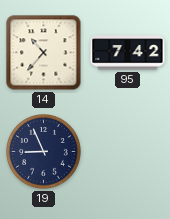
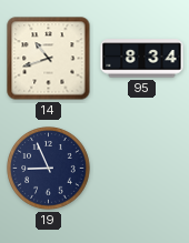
14: 10:37 -> 10:42 (49, 59)
95: 7:42 -> 8:34 (142, 59)
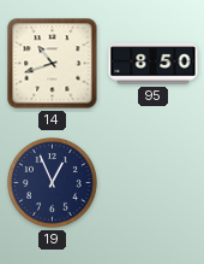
95: 8:34 -> 8:50 (154, 64)
19: 8:56 -> 12:56 (53, 183)
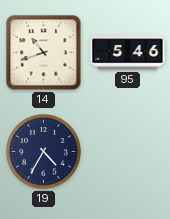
95: 8:50 -> 5:46 (128, 53)
19: 12:56 -> 4:35 (44, 152)
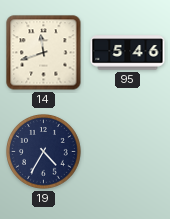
14: 10:42 -> 11:42 (44, 53)
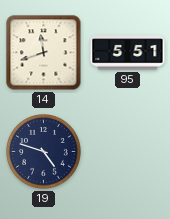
95: 5:46 -> 5:51 (128, 53)
19: 4:35 -> 4:48 (44, 152)
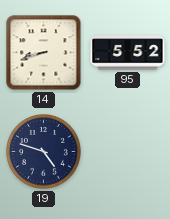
14: 11:42 -> 8:42 (44, 53)
95: 5:51 -> 5:52 (128, 53)
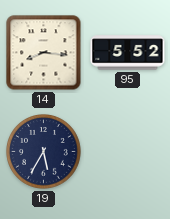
14: 8:42 -> 8:16 (44, 53)
19: 4:48 -> 5:35 (44, 152)
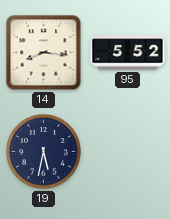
19: 5:35 -> 5:32 (44, 152)
